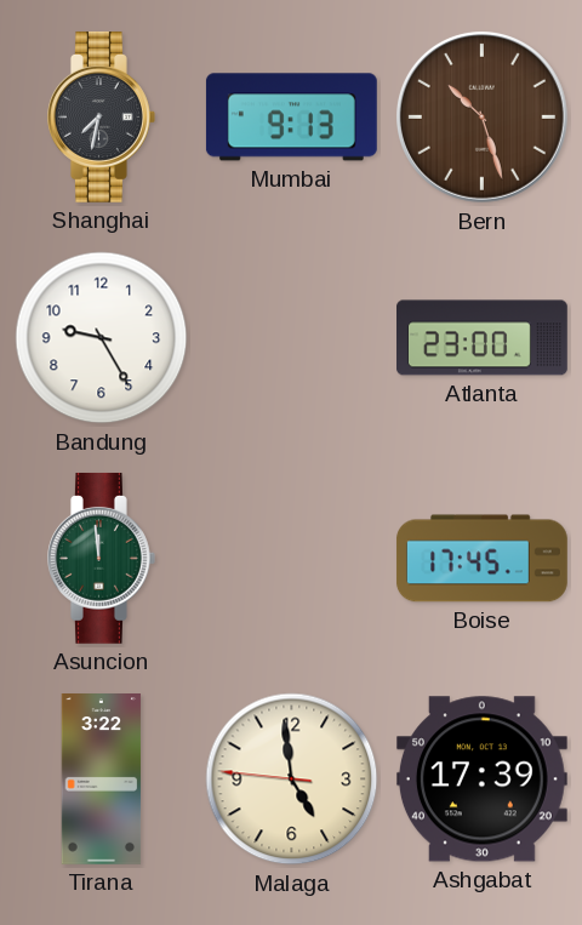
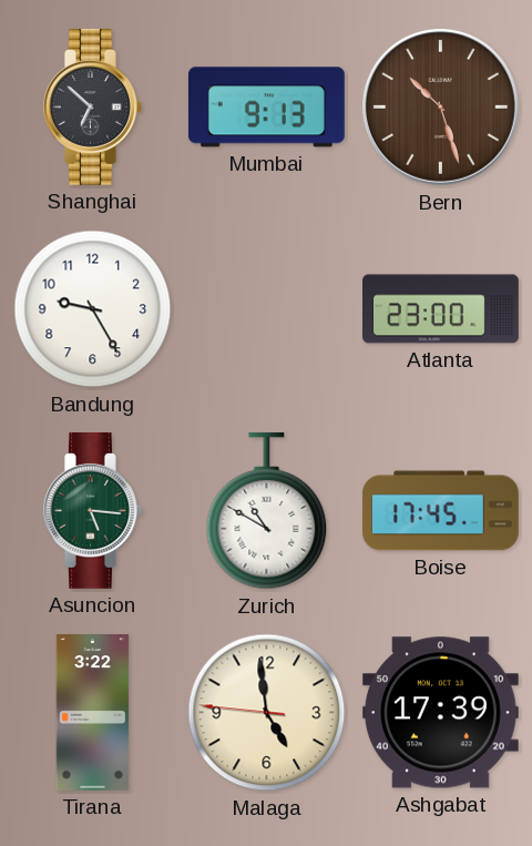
Shanghai: 7:32 -> 6:52 (93, 106)
Asuncion: 11:59 -> 5:16 (93, 510)
Zurich: none -> 10:50 (267, 511)
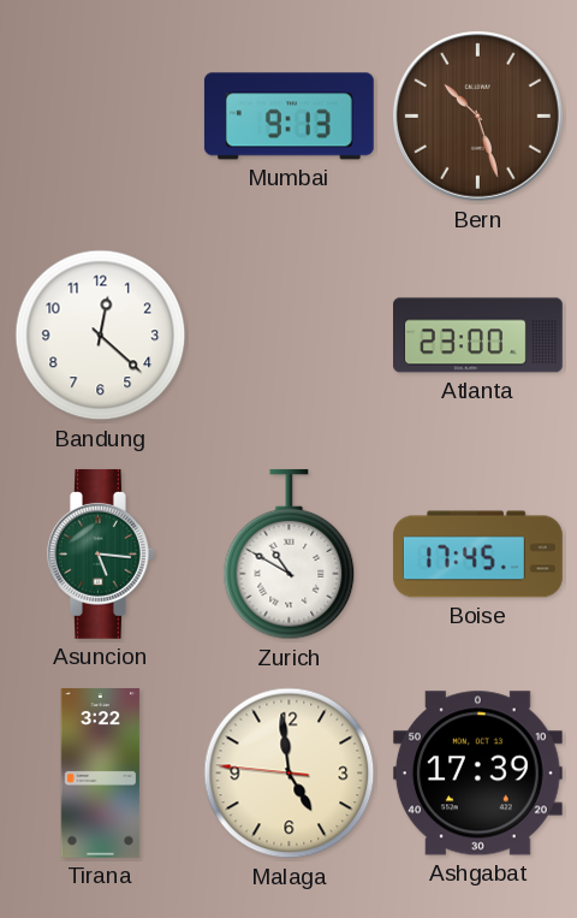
Shanghai: 6:52 -> none (93, 106)
Bandung: 9:25 -> 12:22 (101, 336)
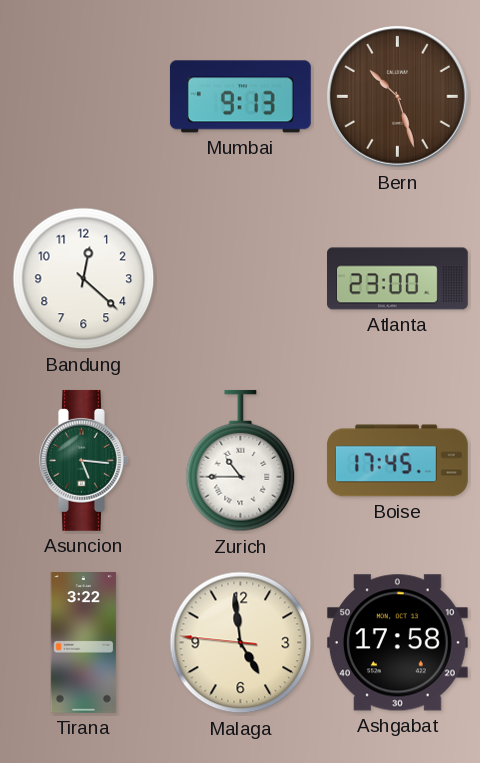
Zurich: 10:50 -> 10:45 (241, 461)
Ashgabat: 17:39 -> 17:58 (397, 643)
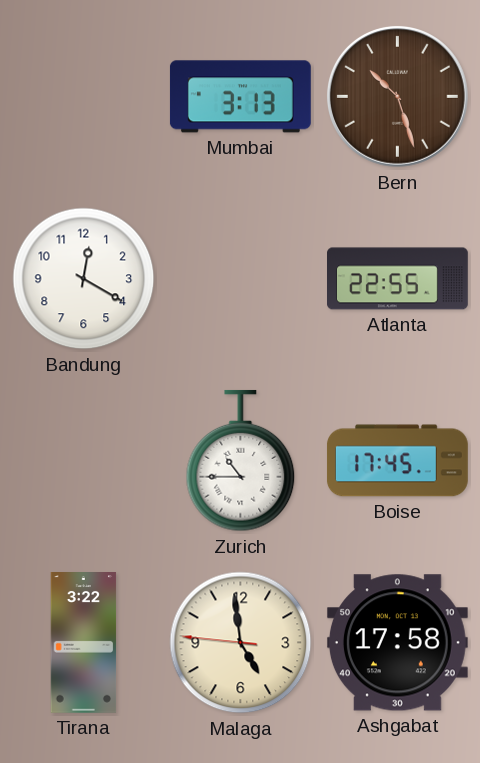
Mumbai: 9:13 -> 3:13 (240, 97)
Bandung: 12:22 -> 12:20 (84, 279)
Atlanta: 23:00 -> 22:55 (398, 279)
Asuncion: 5:16 -> none (84, 460)
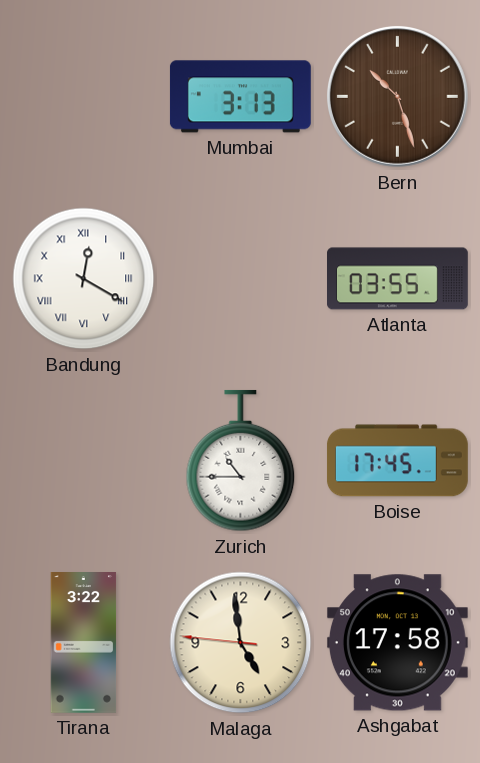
Bandung numerals: Arabic -> Roman (84, 279)
Atlanta: 22:55 -> 03:55 (398, 279)
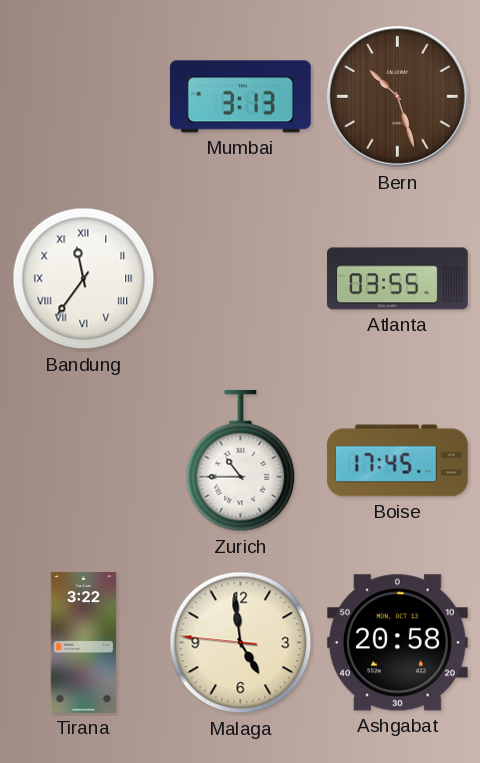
Bandung: 12:20 -> 11:36 (84, 279)
Ashgabat: 17:58 -> 20:58 (397, 643)
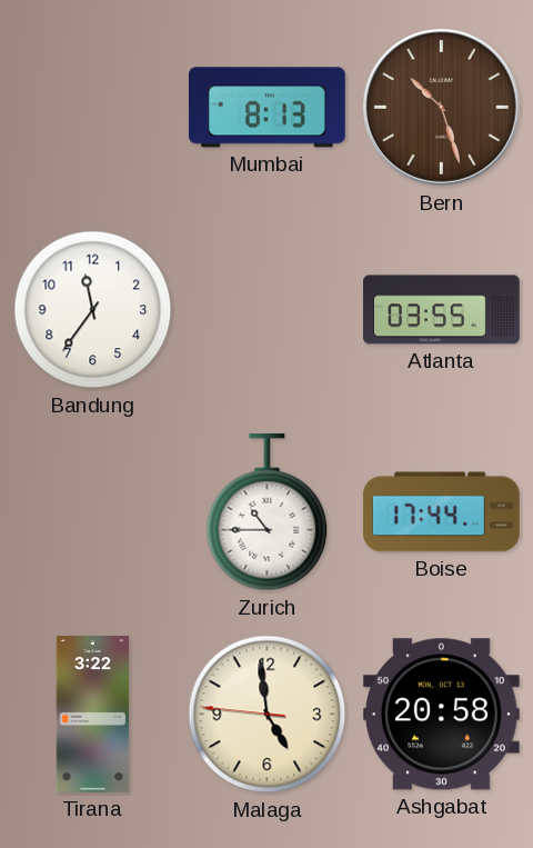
Mumbai: 3:13 -> 8:13 (266, 108)
Bandung numerals: Roman -> Arabic (93, 310)
Boise: 17:45 -> 17:44 (441, 512)
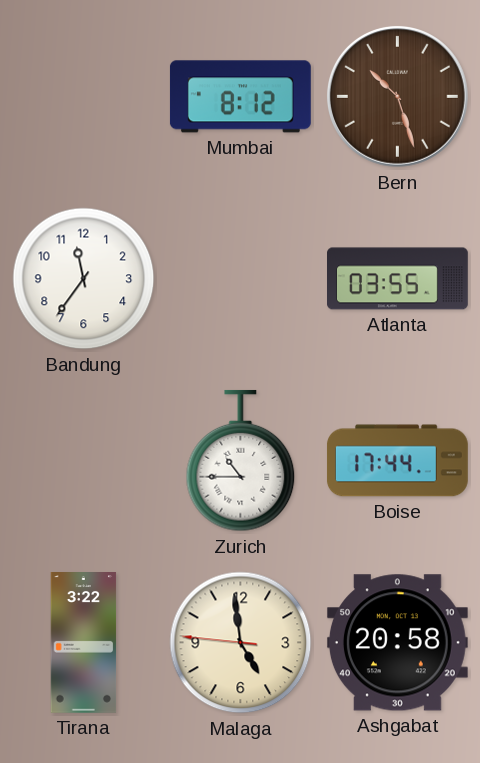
Mumbai: 8:13 -> 8:12 (240, 97)
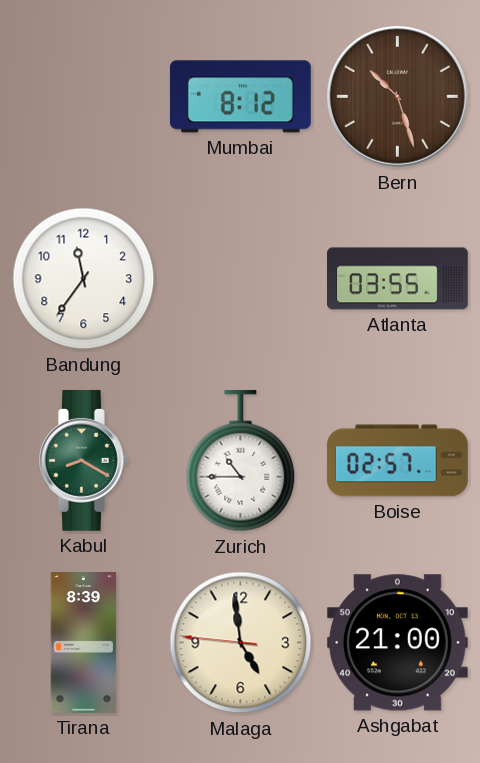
Kabul: none -> 8:20 (84, 460)
Boise: 17:44 -> 02:57 (397, 461)
Tirana: 3:22 -> 8:39 (84, 643)
Ashgabat: 20:58 -> 21:00 (397, 643)
